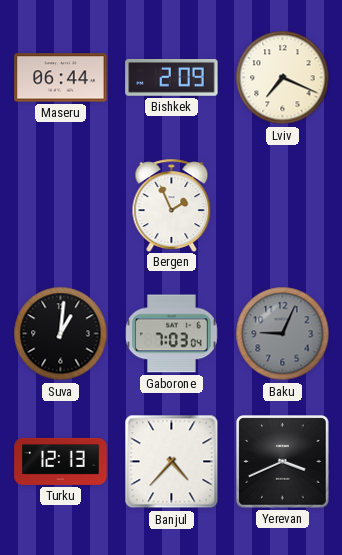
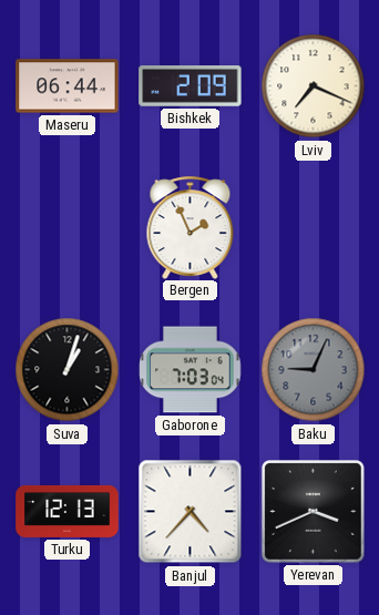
Suva: 1:01 -> 1:03 (68, 370)
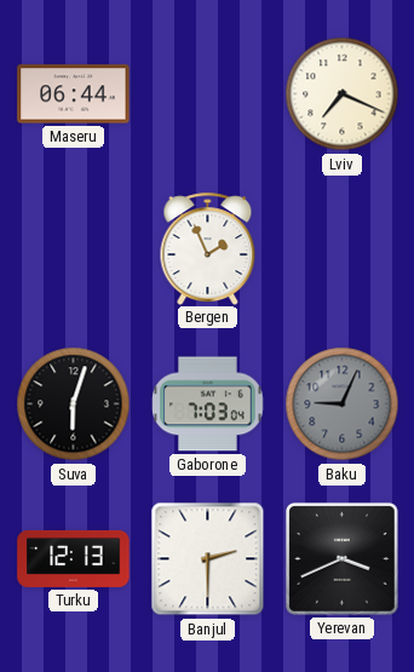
Bishkek: 2:09 -> none (191, 86)
Suva: 1:03 -> 6:03 (74, 404)
Banjul: 4:37 -> 2:30 (208, 559)
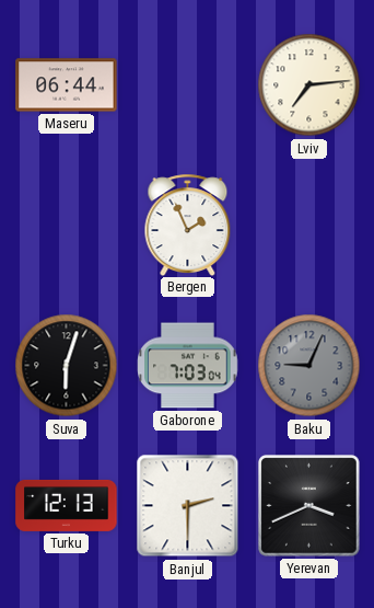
Lviv: 7:19 -> 7:14 (309, 85)
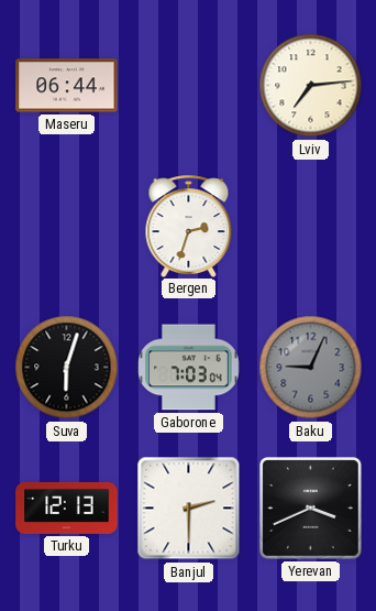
Bergen: 1:56 -> 2:33 (189, 226)
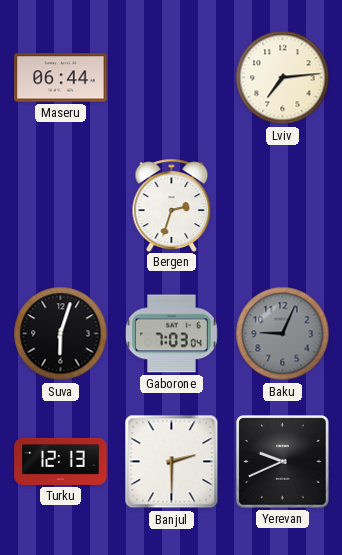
Yerevan: 3:41 -> 9:41 (283, 462)
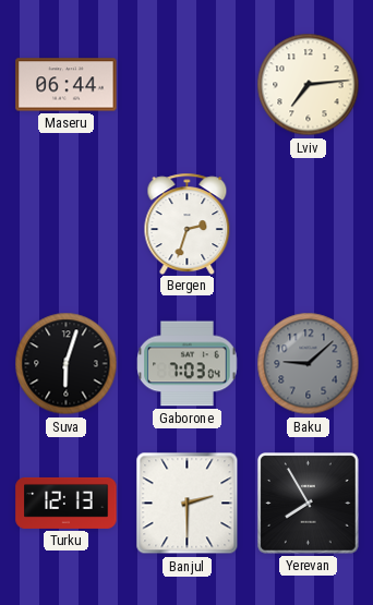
Baku: 9:04 -> 9:08 (309, 364)
Yerevan: 9:41 -> 7:55 (309, 504)
